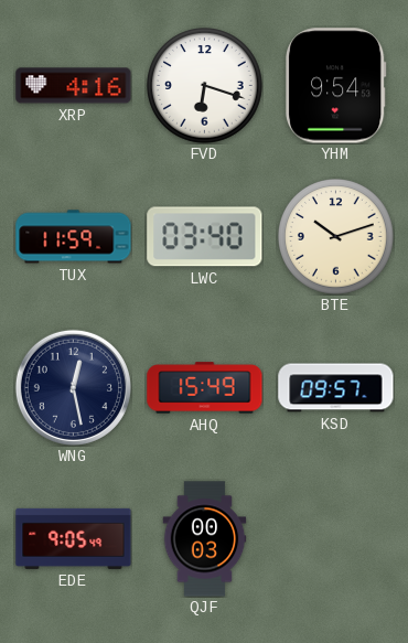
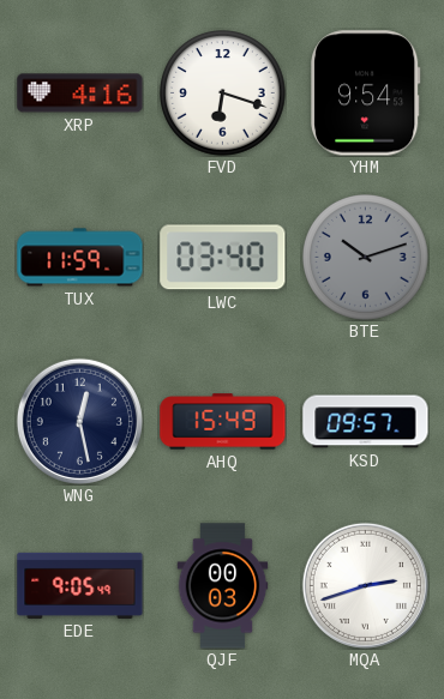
BTE dial: cream -> grey (366, 258)
MQA: none -> 2:42 (365, 585)
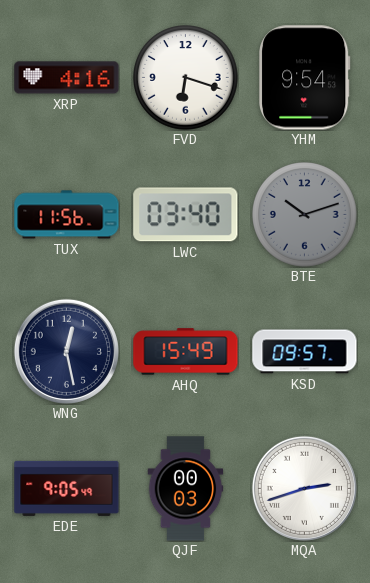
TUX: 11:59 -> 11:56 (67, 215)
